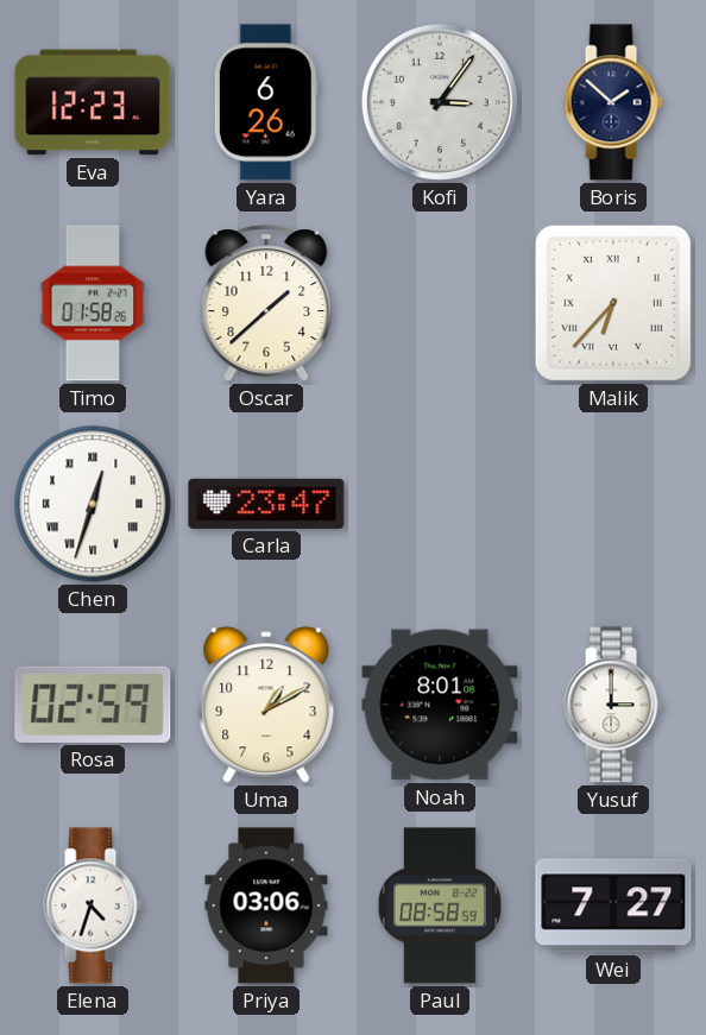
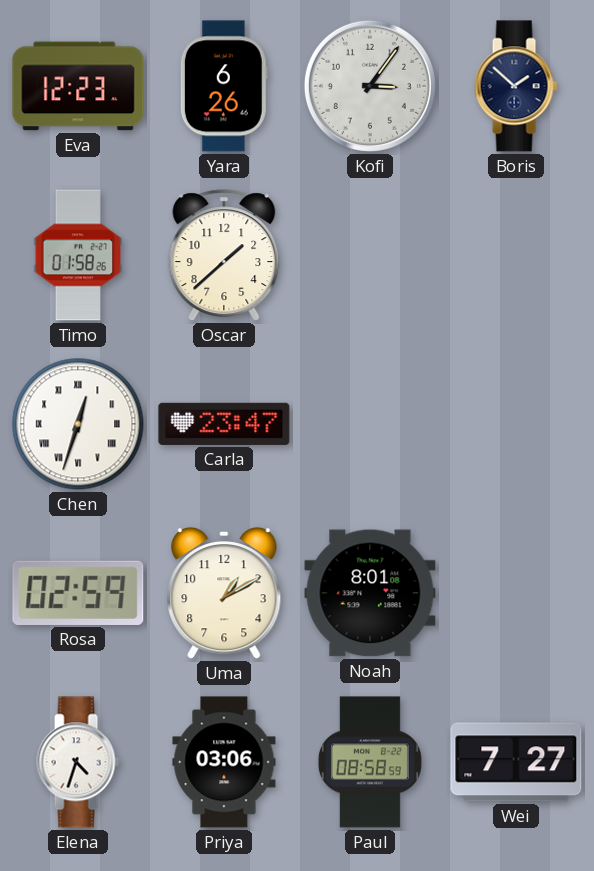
Malik: 6:37 -> none (613, 303)
Yusuf: 3:00 -> none (613, 705)
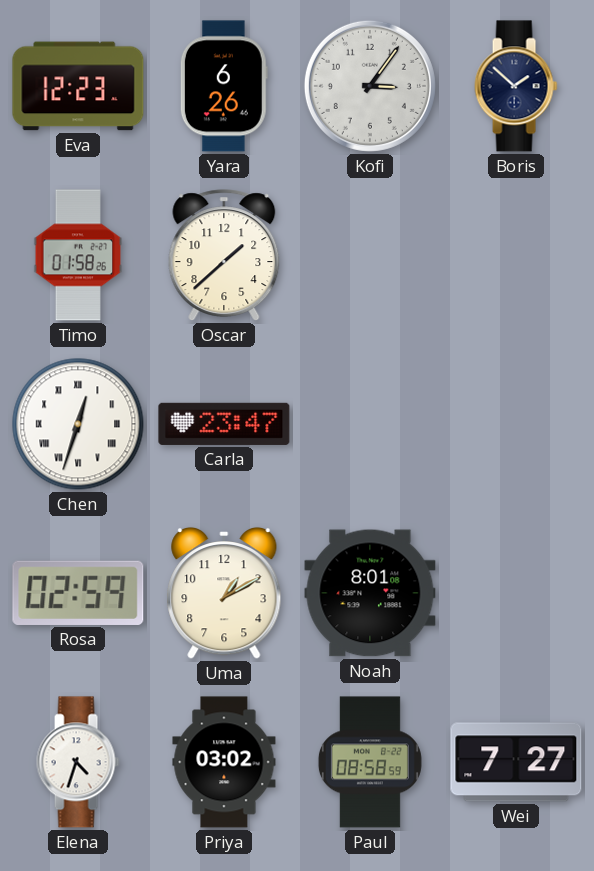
Priya: 03:06 -> 03:02 (224, 762)
